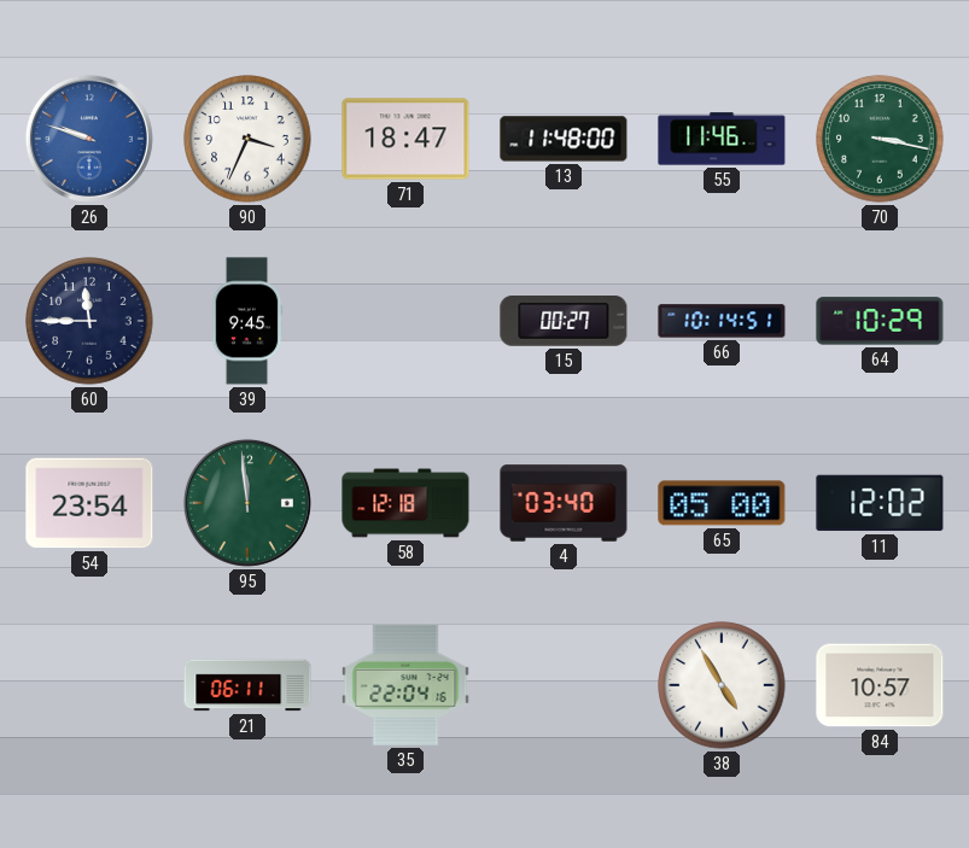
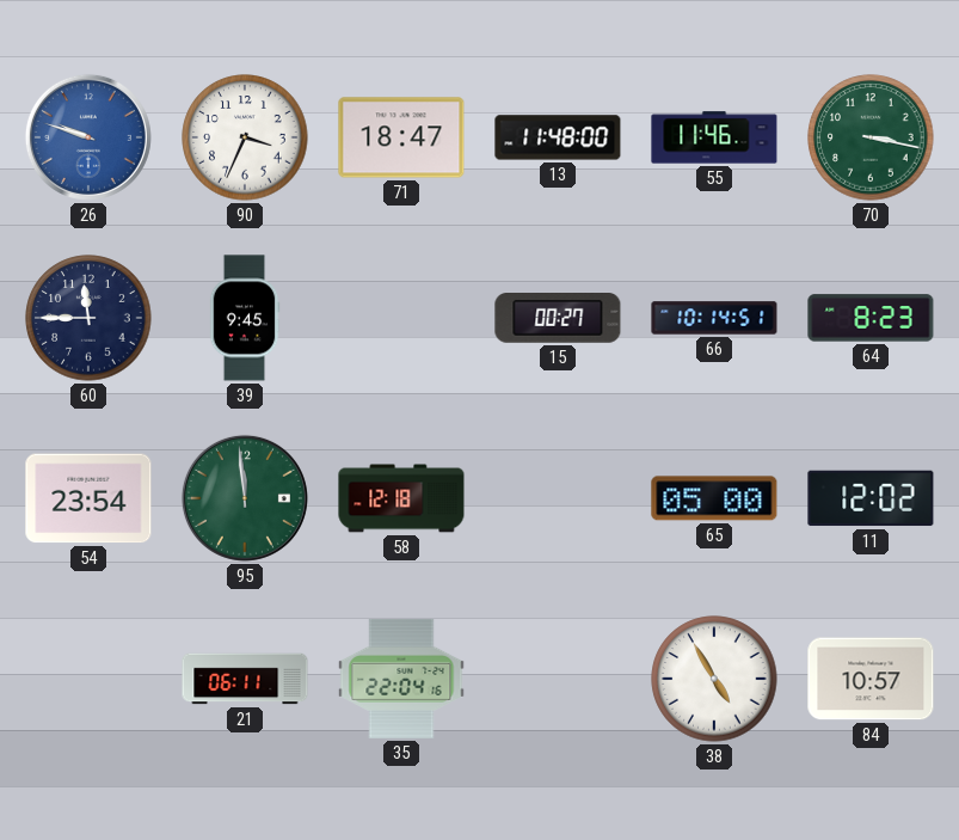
64: 10:29 -> 8:23 (871, 318)
4: 03:40 -> none (564, 503)
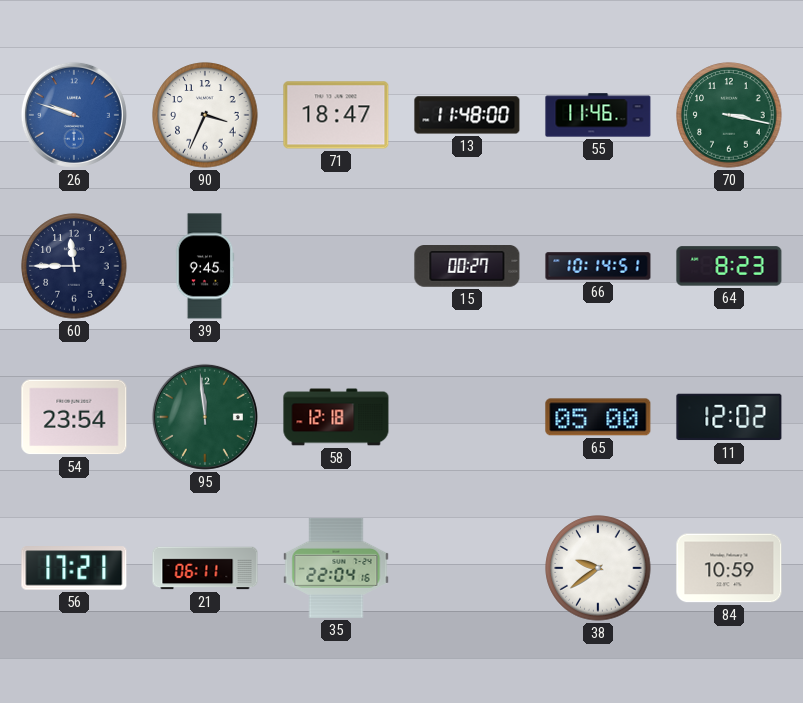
56: none -> 17:21 (74, 568)
38: 4:55 -> 9:39 (598, 568)
84: 10:57 -> 10:59 (729, 568)
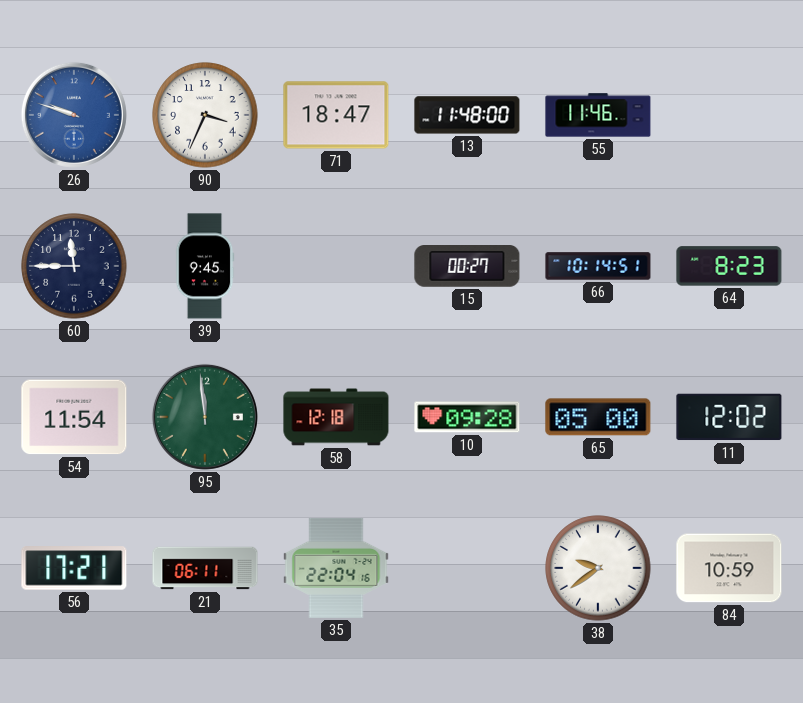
70: 3:17 -> none (729, 115)
54: 23:54 -> 11:54 (74, 417)
10: none -> 09:28 (467, 417)
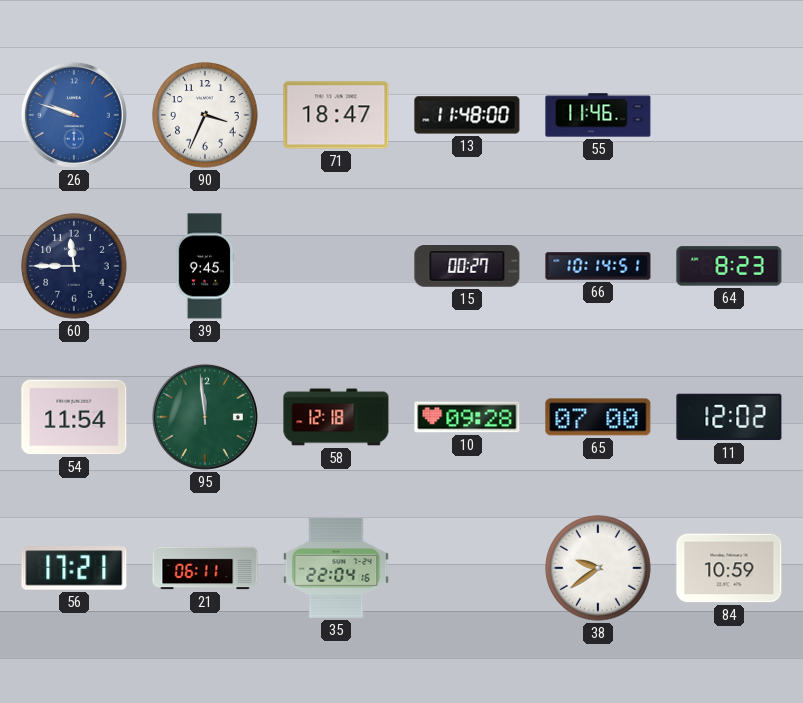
65: 05:00 -> 07:00 (598, 417)
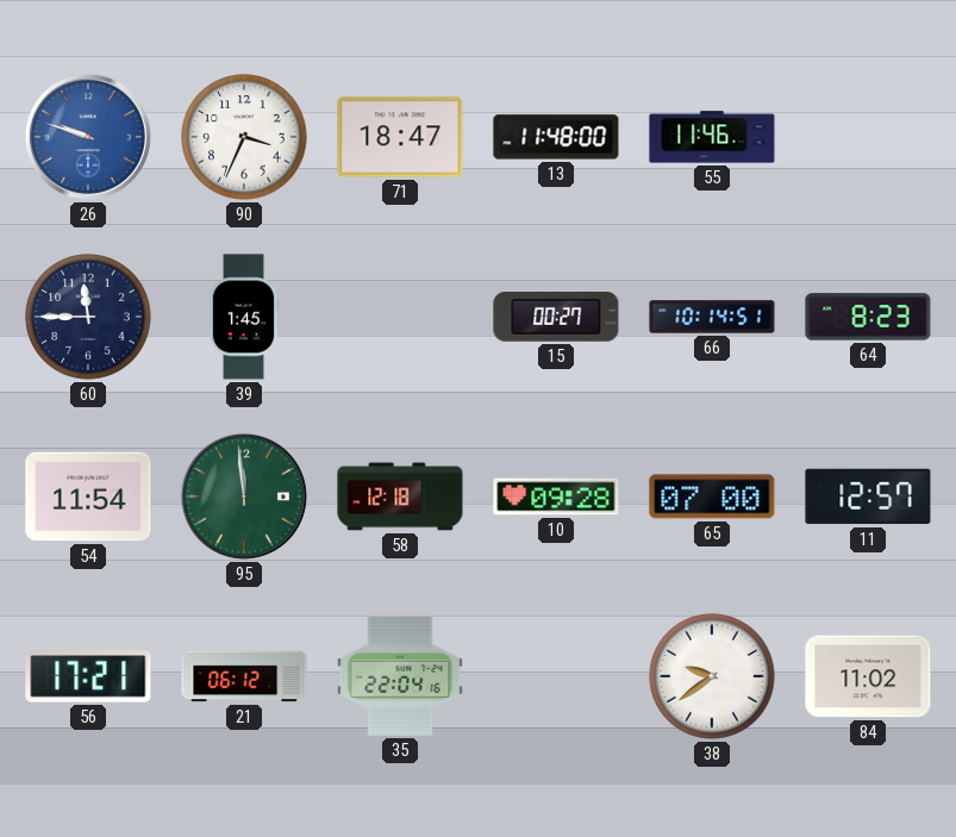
39: 9:45 -> 1:45 (244, 317)
11: 12:02 -> 12:57 (868, 496)
21: 06:11 -> 06:12 (244, 676)
84: 10:59 -> 11:02 (868, 676)
